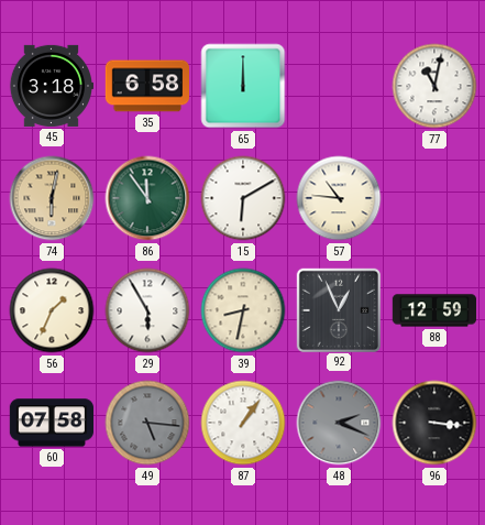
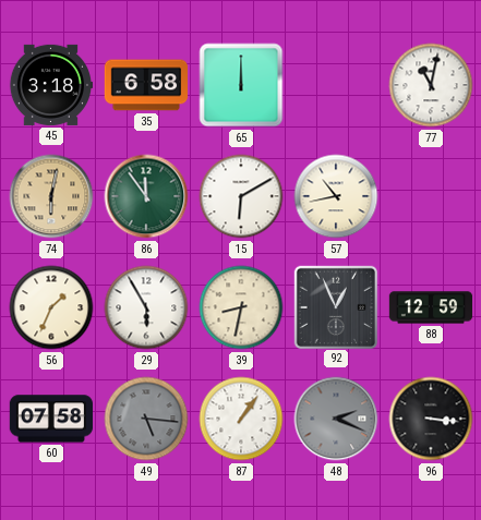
57: 10:46 -> 10:43 (336, 196)
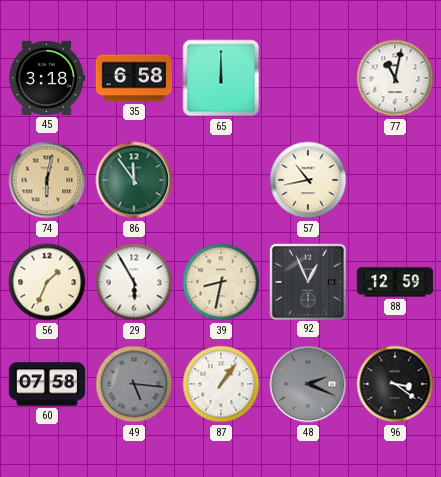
15: 6:10 -> none (241, 196)
96: 3:16 -> 3:21 (395, 384)
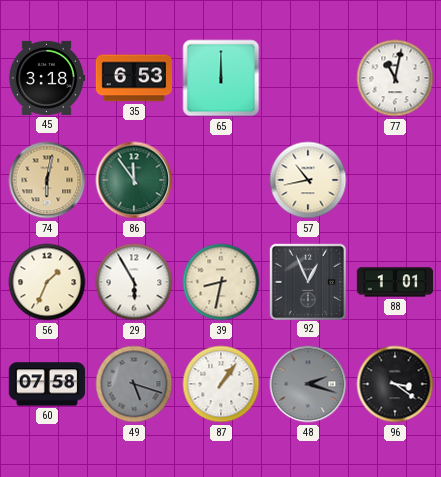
35: 6:58 -> 6:53 (133, 78)
88: 12:59 -> 1:01 (395, 282)
49: 5:16 -> 5:18 (134, 384)
48: 2:19 -> 2:18 (308, 384)
